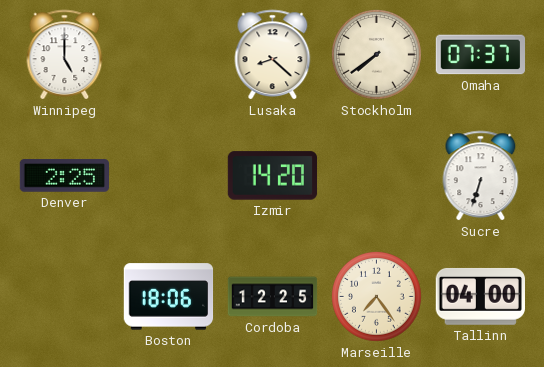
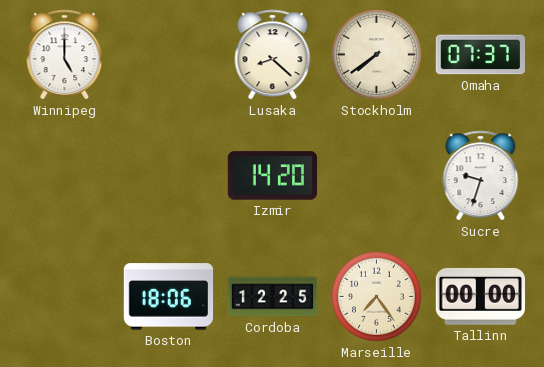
Denver: 2:25 -> none (65, 176)
Sucre: 6:33 -> 9:33 (481, 176)
Tallinn: 04:00 -> 00:00 (480, 296)
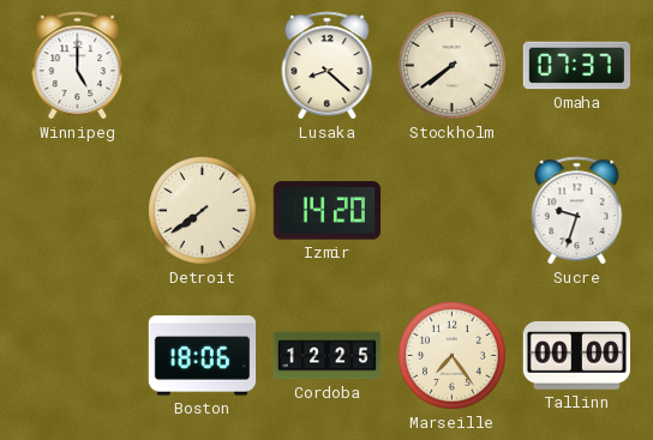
Detroit: none -> 7:39 (203, 211)
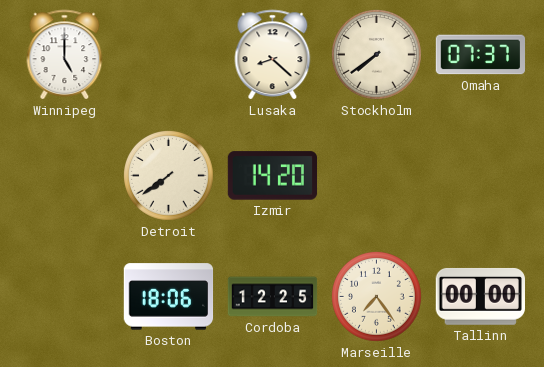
Sucre: 9:33 -> none (577, 211)
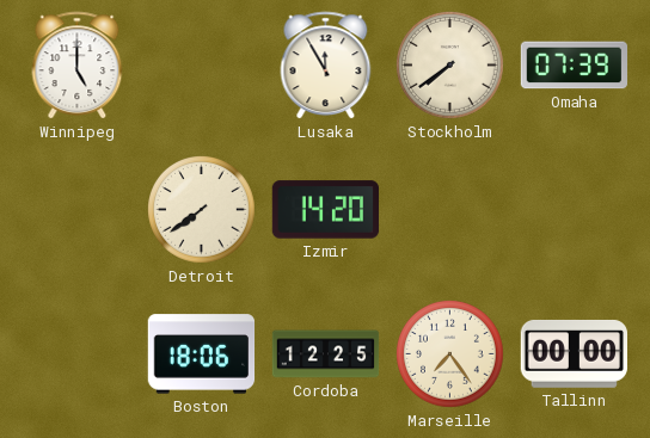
Lusaka: 8:22 -> 11:55 (326, 66)
Omaha: 07:37 -> 07:39 (575, 66)
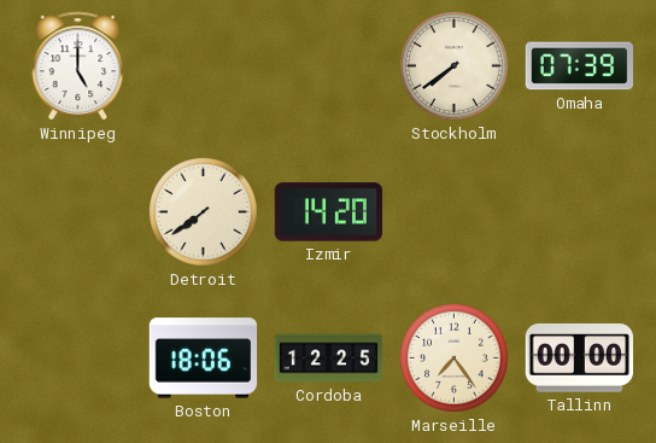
Lusaka: 11:55 -> none (326, 66)
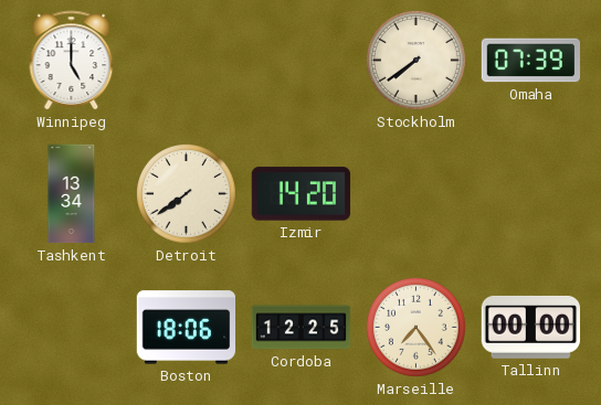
Tashkent: none -> 13:34 (72, 194)
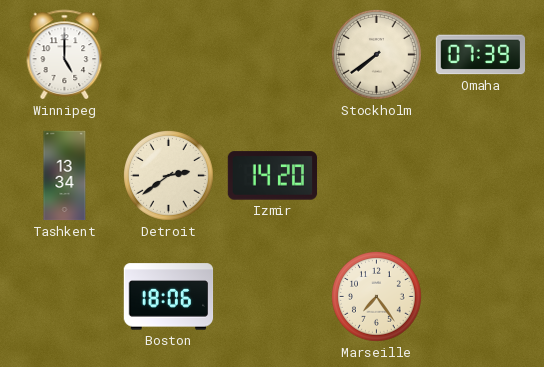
Detroit: 7:39 -> 2:39 (169, 176)
Cordoba: 12:25 -> none (302, 328)
Tallinn: 00:00 -> none (530, 327)
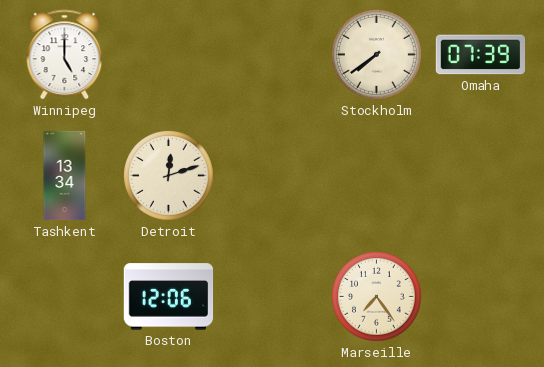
Detroit: 2:39 -> 12:12 (169, 176)
Izmir: 14:20 -> none (273, 176)
Boston: 18:06 -> 12:06 (169, 297)
